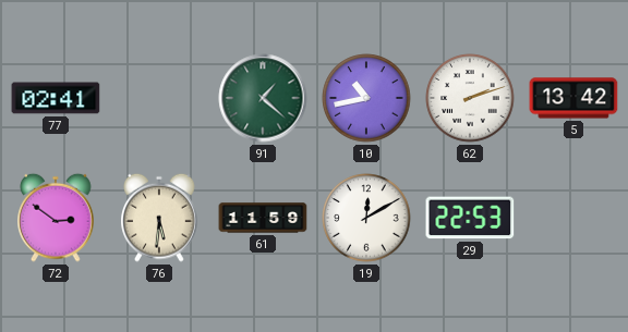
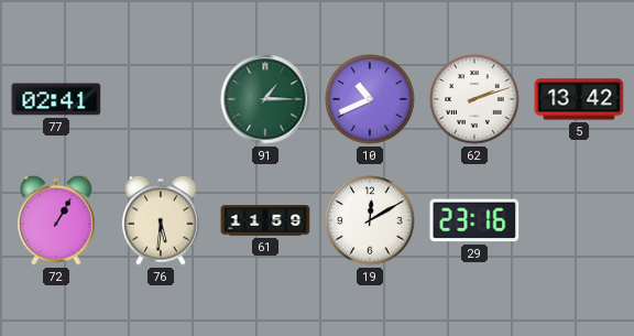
91: 1:22 -> 1:15 (265, 99)
10: 10:43 -> 10:41 (370, 99)
72: 2:51 -> 1:05 (56, 220)
29: 22:53 -> 23:16 (474, 220)
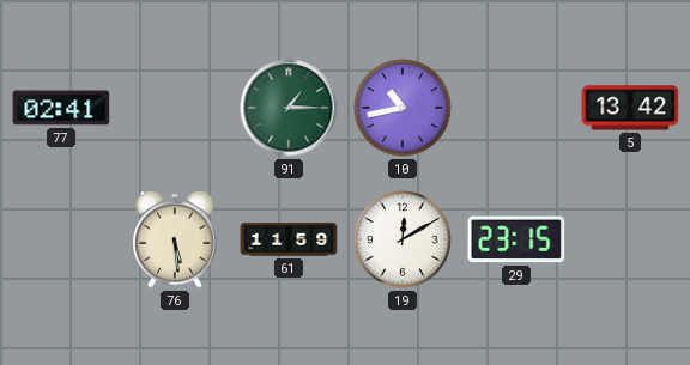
10: 10:41 -> 10:43 (402, 108)
62: 2:12 -> none (474, 99)
72: 1:05 -> none (56, 220)
76: 5:31 -> 5:29 (175, 239)
29: 23:16 -> 23:15 (516, 239)
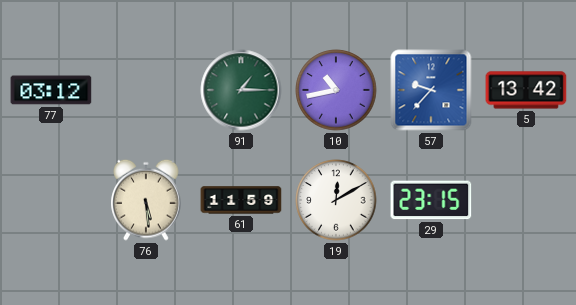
77: 02:41 -> 03:12 (51, 90)
57: none -> 9:37 (431, 90)
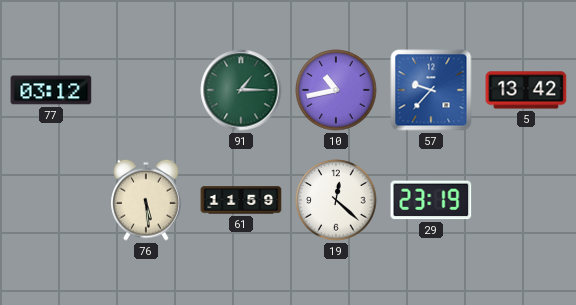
19: 12:10 -> 12:22 (336, 200)
29: 23:15 -> 23:19 (431, 200)
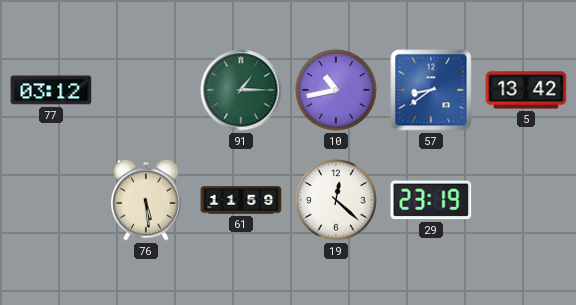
57: 9:37 -> 8:39 (431, 90)
